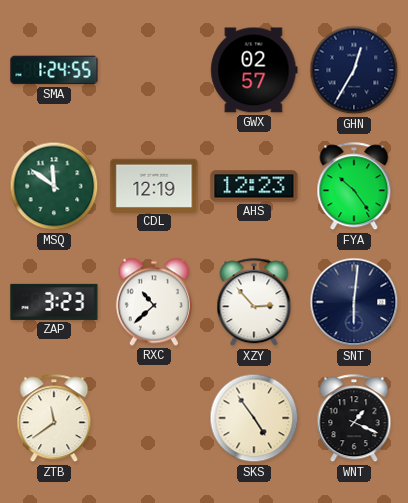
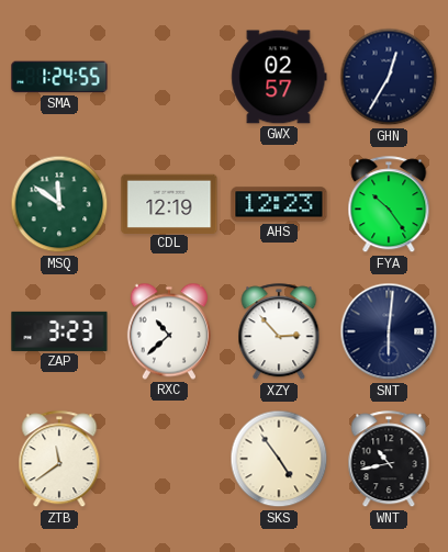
WNT: 1:19 -> 10:43 (389, 460)
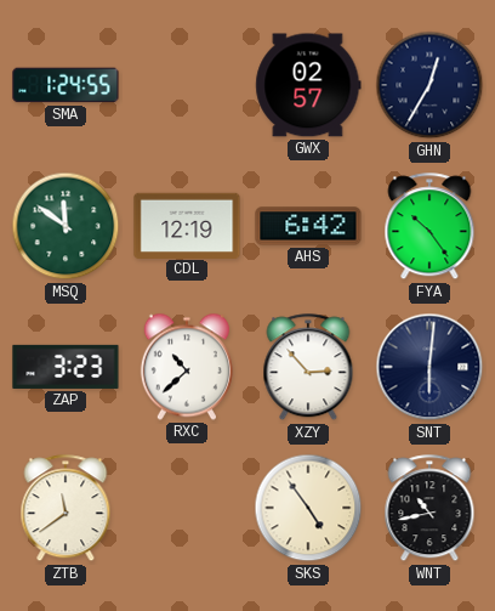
AHS: 12:23 -> 6:42 (308, 226)
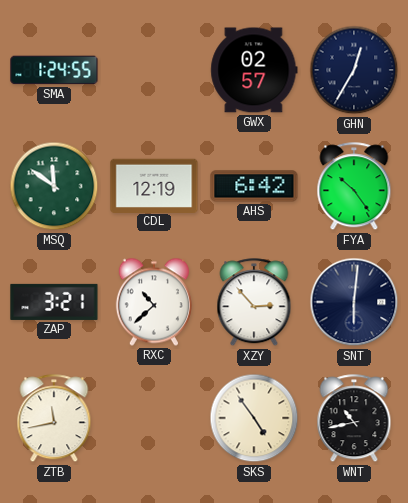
ZAP: 3:23 -> 3:21 (54, 302)
ZTB: 11:39 -> 11:43 (54, 419)
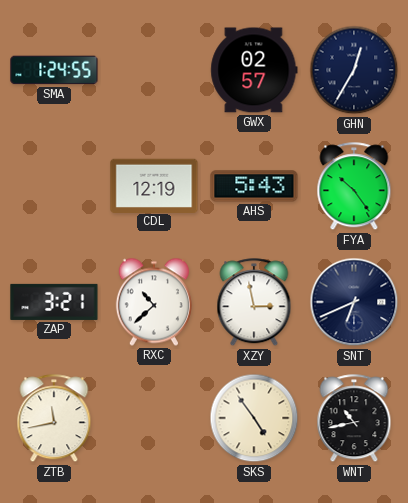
MSQ: 11:51 -> none (54, 186)
AHS: 6:42 -> 5:43 (254, 186)
XZY: 2:53 -> 2:58 (254, 303)
SNT: 6:01 -> 6:41 (354, 302)
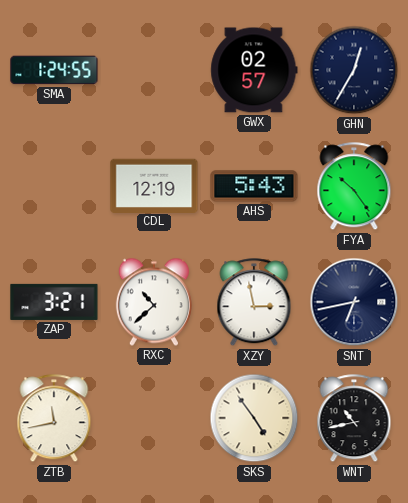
SNT: 6:41 -> 6:43 (354, 302)
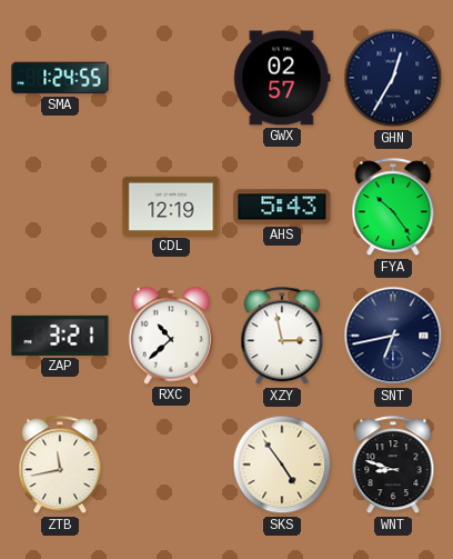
WNT: 10:43 -> 8:48 (393, 466)
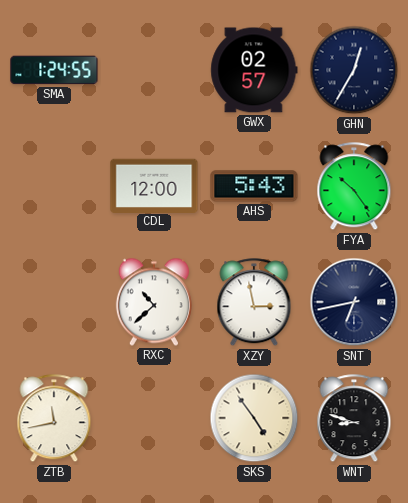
CDL: 12:19 -> 12:00 (154, 185)
ZAP: 3:21 -> none (60, 336)
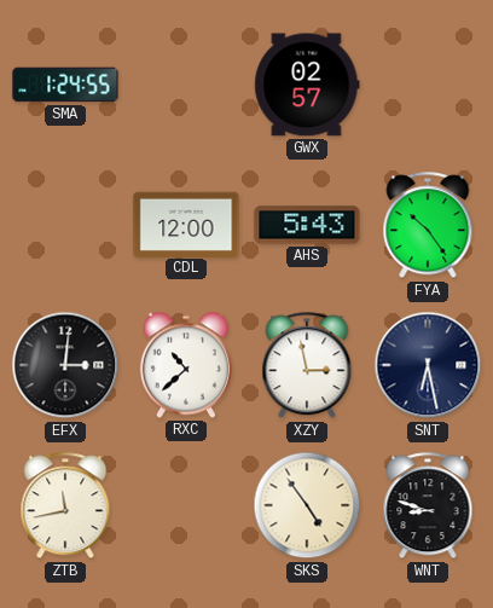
GHN: 12:35 -> none (354, 70)
EFX: none -> 3:01 (65, 365)
SNT: 6:43 -> 6:28 (428, 365)
